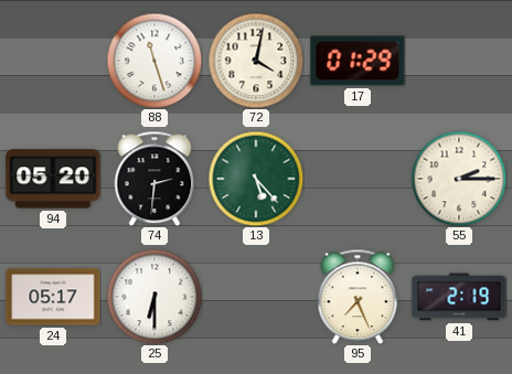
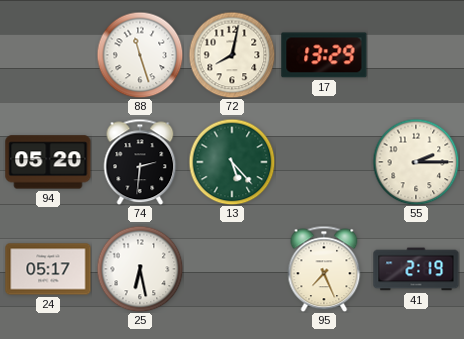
72: 4:02 -> 8:02 (232, 55)
17: 01:29 -> 13:29 (324, 55)
25: 6:30 -> 6:28 (140, 269)
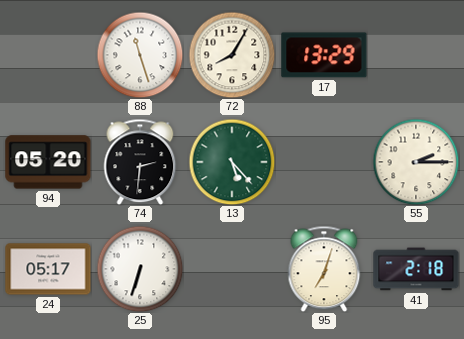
72: 8:02 -> 8:05 (232, 55)
25: 6:28 -> 6:33 (140, 269)
95: 7:26 -> 7:03 (324, 269)
41: 2:19 -> 2:18 (416, 269)
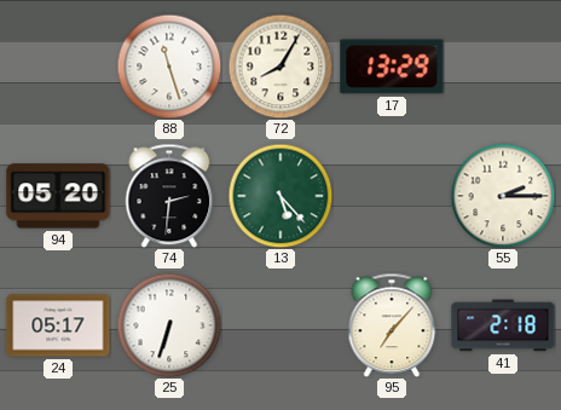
95: 7:03 -> 7:07 (392, 325)
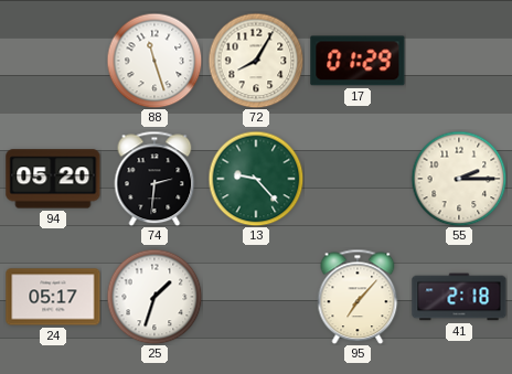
17: 13:29 -> 01:29 (358, 61)
13: 5:23 -> 9:23 (256, 179)
25: 6:33 -> 1:33 (154, 297)
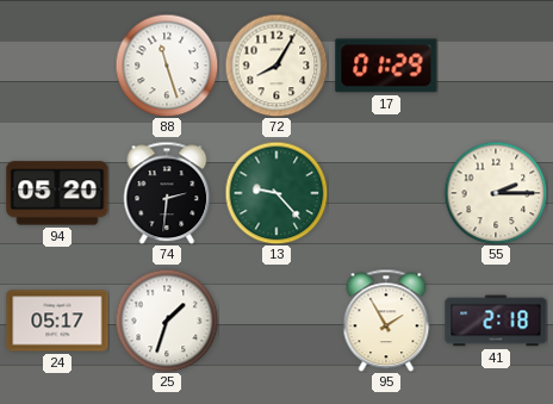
95: 7:07 -> 1:55 (386, 321)
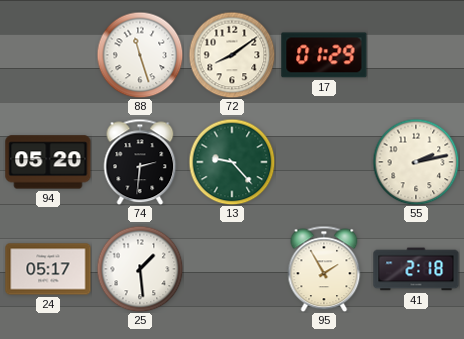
72: 8:05 -> 8:09 (232, 55)
55: 2:15 -> 2:13 (416, 162)
25: 1:33 -> 1:29 (140, 269)
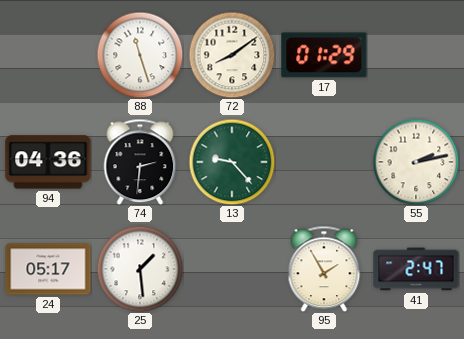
94: 05:20 -> 04:36 (48, 162)
41: 2:18 -> 2:47 (416, 269)
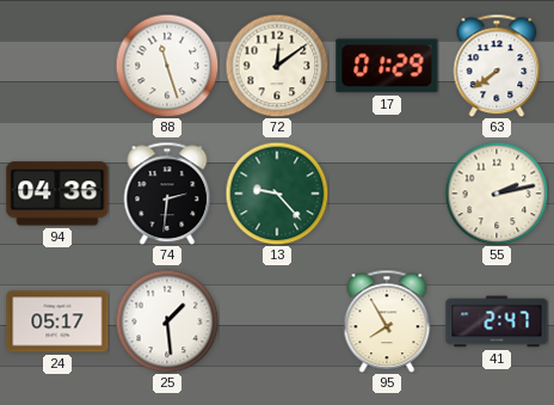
72: 8:09 -> 12:09 (277, 66)
63: none -> 7:39 (497, 66)
95: 1:55 -> 7:55 (387, 321)
